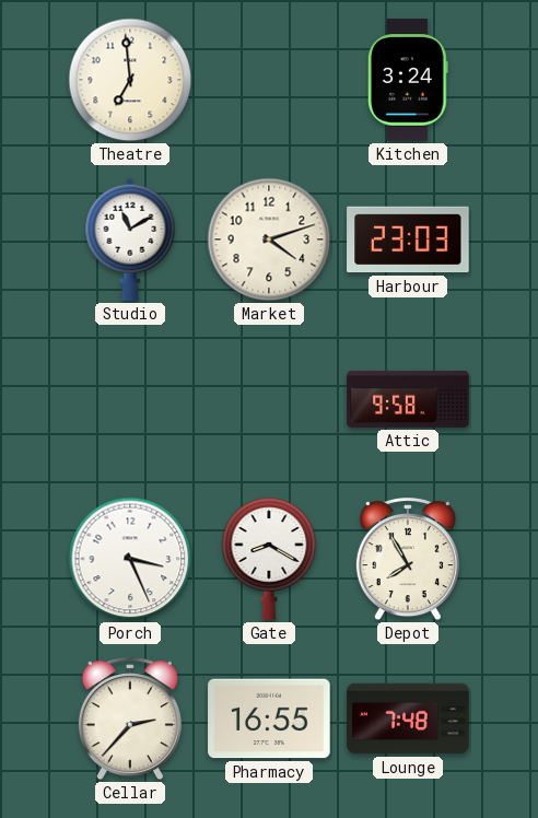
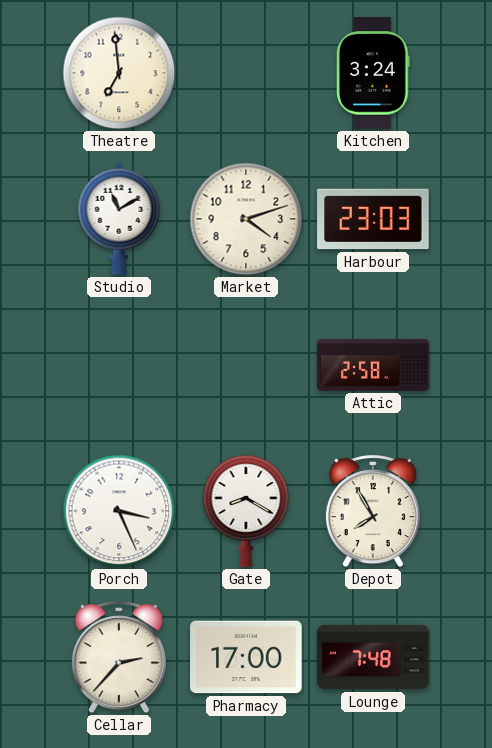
Attic: 9:58 -> 2:58 (373, 365)
Pharmacy: 16:55 -> 17:00 (246, 657)
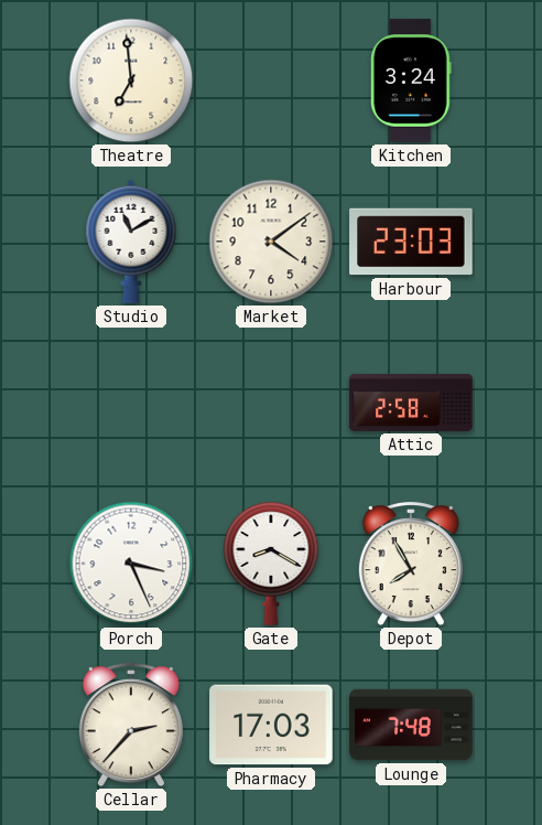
Market: 4:12 -> 4:09 (271, 242)
Pharmacy: 17:00 -> 17:03 (271, 725)
